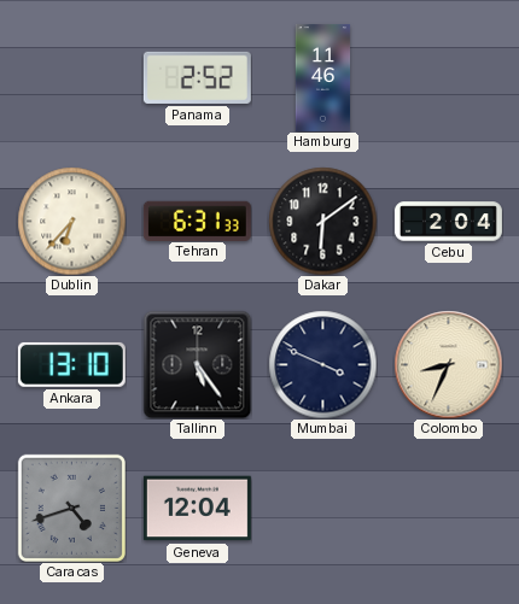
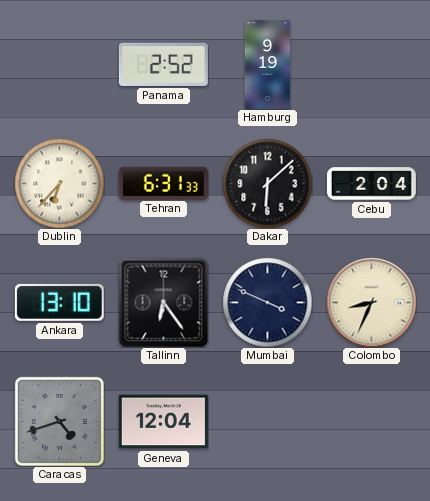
Hamburg: 11:46 -> 9:19 (268, 64)
Dakar: 6:09 -> 6:08 (267, 183)
Tallinn: 5:24 -> 6:24 (163, 302)
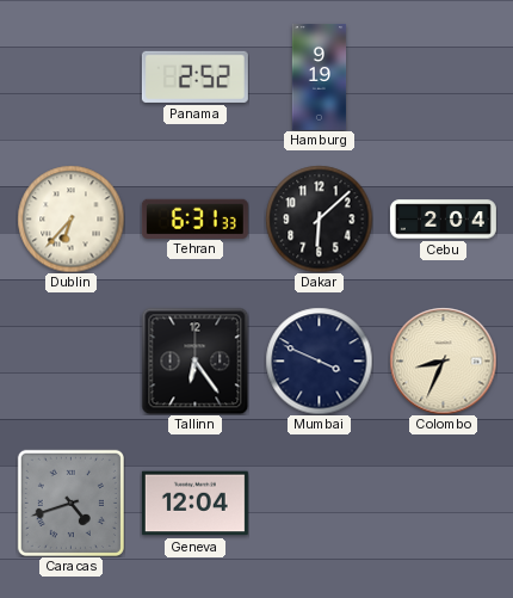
Ankara: 13:10 -> none (59, 302)
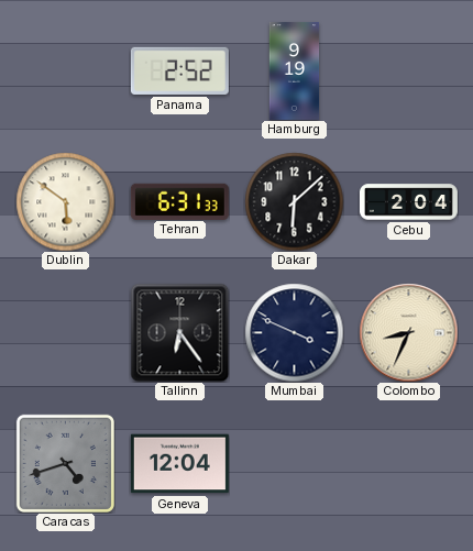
Dublin: 6:37 -> 5:51 (65, 201)
